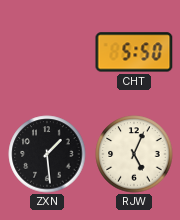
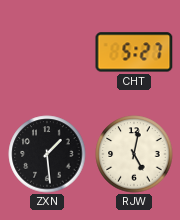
CHT: 5:50 -> 5:27 (134, 52)
RJW: 5:04 -> 5:02 (134, 154)
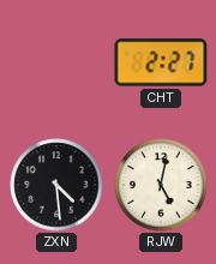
CHT: 5:27 -> 2:27 (161, 62)
ZXN: 1:29 -> 4:29 (56, 185)
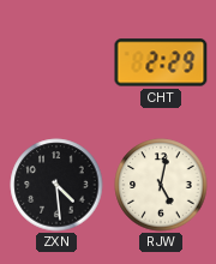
CHT: 2:27 -> 2:29 (161, 62)
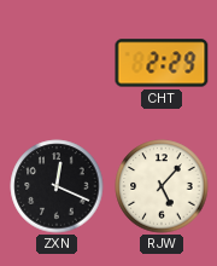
ZXN: 4:29 -> 12:19 (57, 186)
RJW: 5:02 -> 5:07 (162, 186)
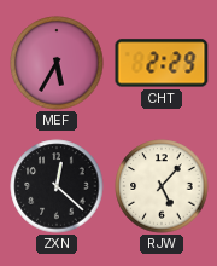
MEF: none -> 5:35 (57, 63)
ZXN: 12:19 -> 12:22 (57, 186)
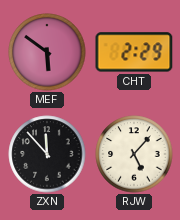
MEF: 5:35 -> 5:51 (47, 52)
ZXN: 12:22 -> 11:53 (47, 154)
